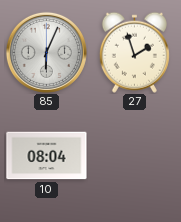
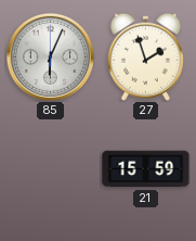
10: 08:04 -> none (47, 156)
21: none -> 15:59 (146, 169)
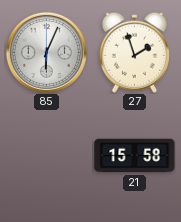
21: 15:59 -> 15:58 (135, 156)
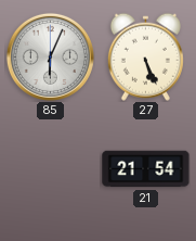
27: 1:57 -> 5:26 (145, 56)
21: 15:58 -> 21:54 (146, 169)
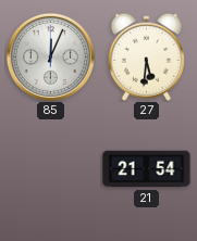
85: 6:04 -> 12:04 (50, 56)
27: 5:26 -> 5:31 (146, 56)
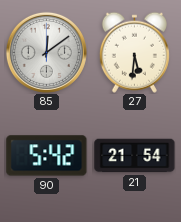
85: 12:04 -> 12:09 (46, 52)
90: none -> 5:42 (47, 156)
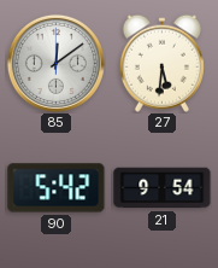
21: 21:54 -> 9:54 (163, 188)
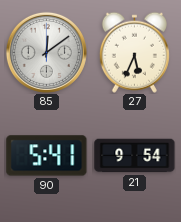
27: 5:31 -> 5:34 (134, 52)
90: 5:42 -> 5:41 (47, 156)
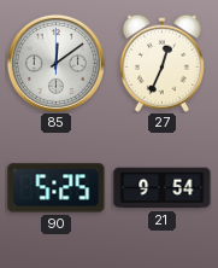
27: 5:34 -> 12:34 (161, 63)
90: 5:41 -> 5:25 (57, 188)
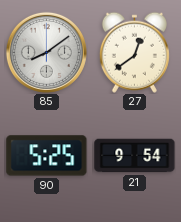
85: 12:09 -> 8:09 (46, 52)
27: 12:34 -> 12:39 (134, 52)
